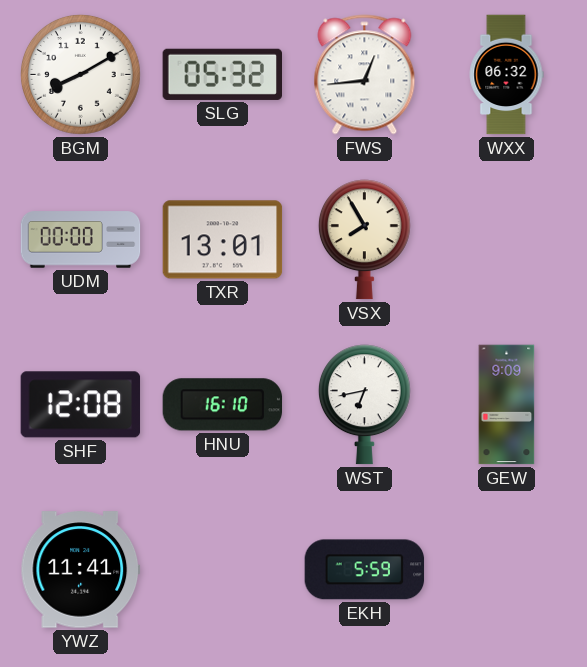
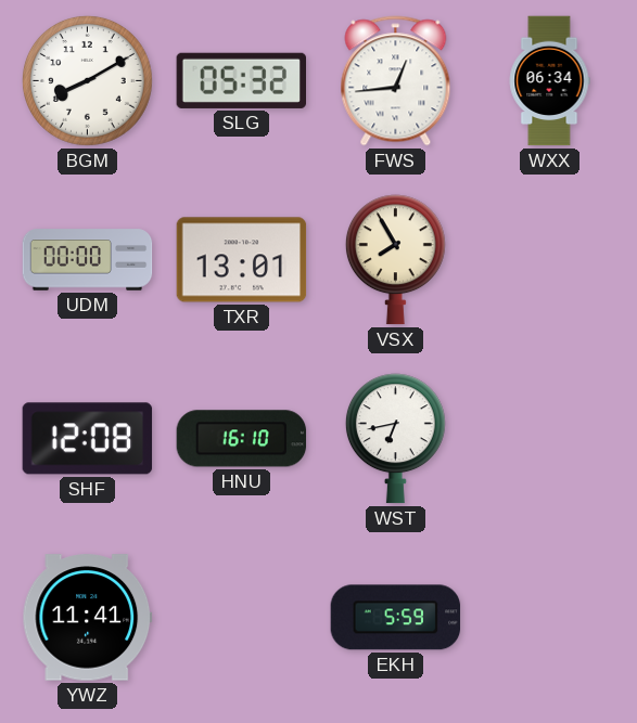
WXX: 06:32 -> 06:34 (549, 81)
GEW: 9:09 -> none (507, 405)
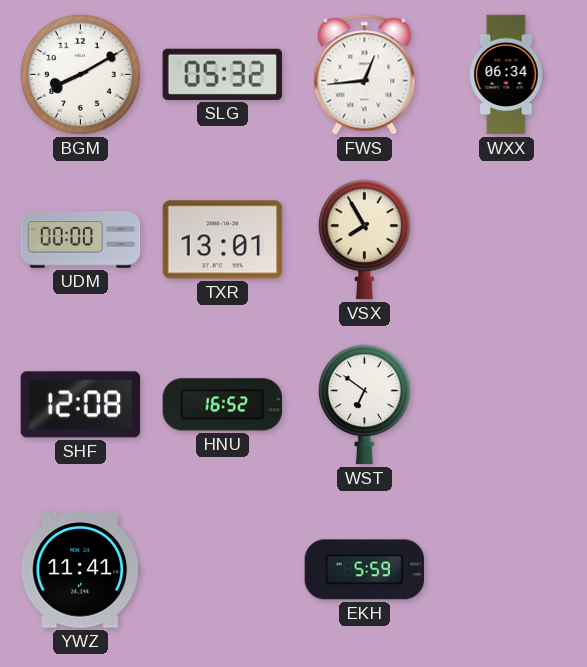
HNU: 16:10 -> 16:52 (223, 405)
WST: 6:43 -> 6:51 (364, 405)
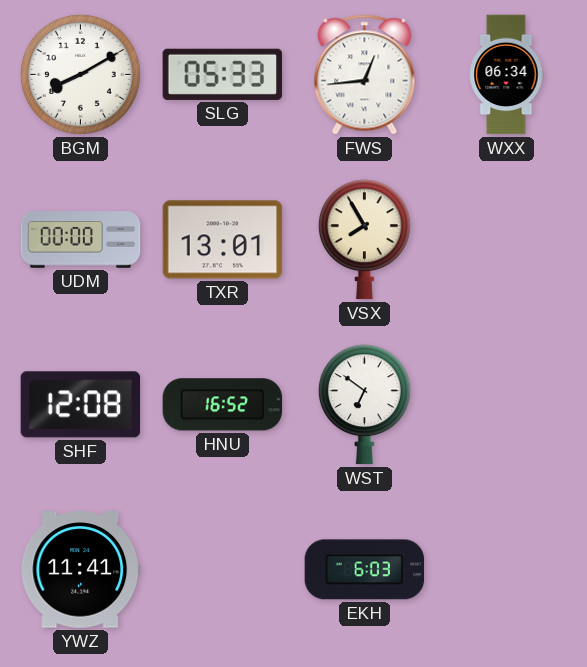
SLG: 05:32 -> 05:33 (222, 74)
EKH: 5:59 -> 6:03 (365, 570)
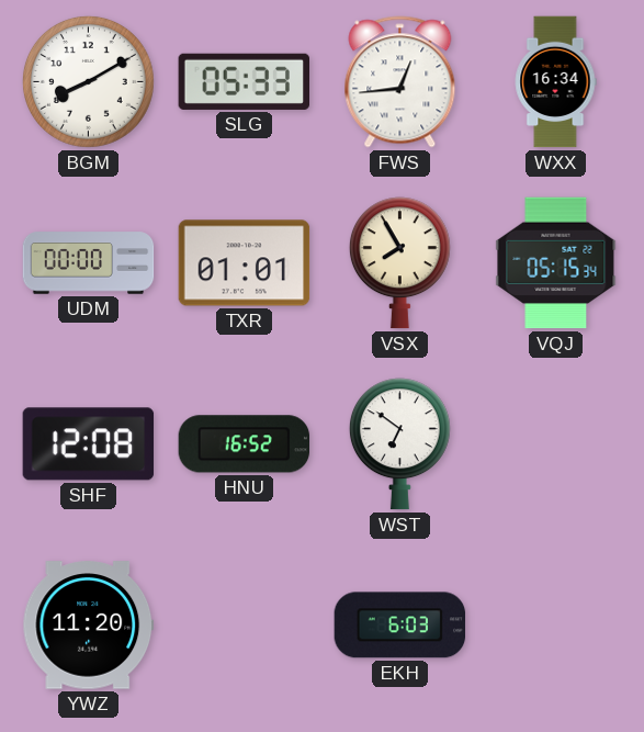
WXX: 06:34 -> 16:34 (555, 82)
TXR: 13:01 -> 01:01 (245, 263)
VQJ: none -> 05:15 (556, 263)
YWZ: 11:41 -> 11:20 (89, 626)
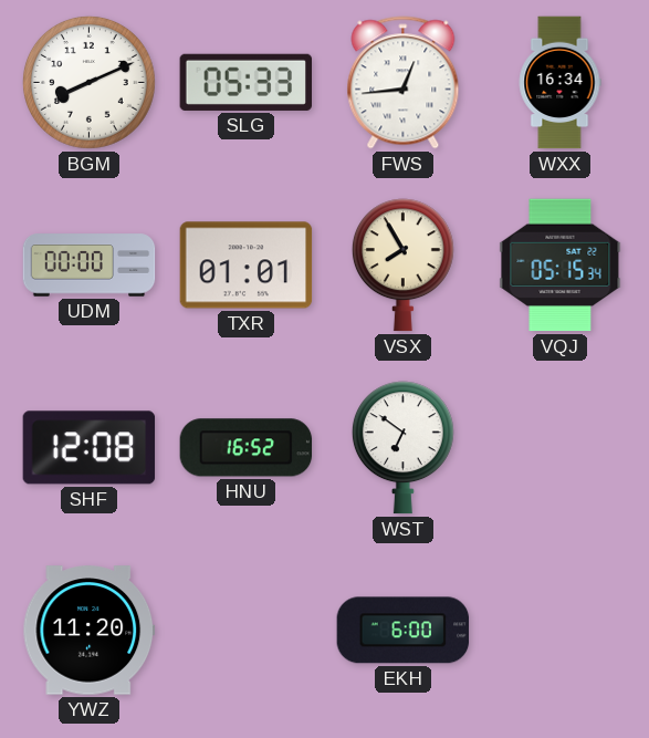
BGM: 8:10 -> 8:11 (88, 82)
EKH: 6:03 -> 6:00 (404, 631)
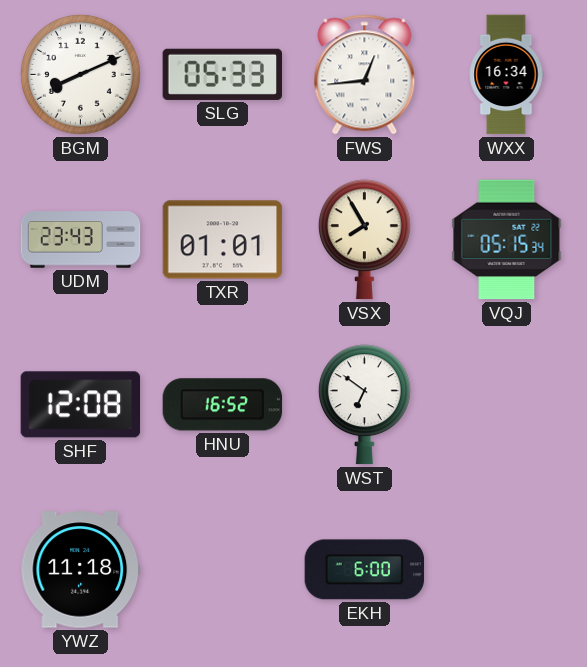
UDM: 00:00 -> 23:43 (81, 240)
YWZ: 11:20 -> 11:18 (81, 570)
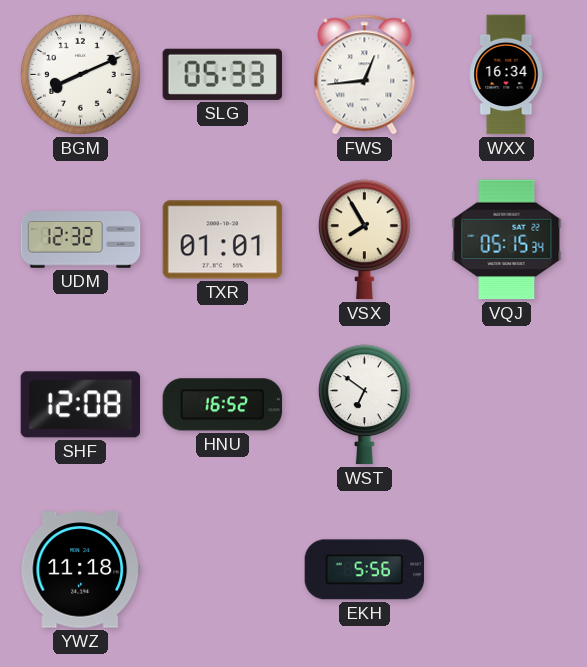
UDM: 23:43 -> 12:32 (81, 240)
EKH: 6:00 -> 5:56 (365, 570)
